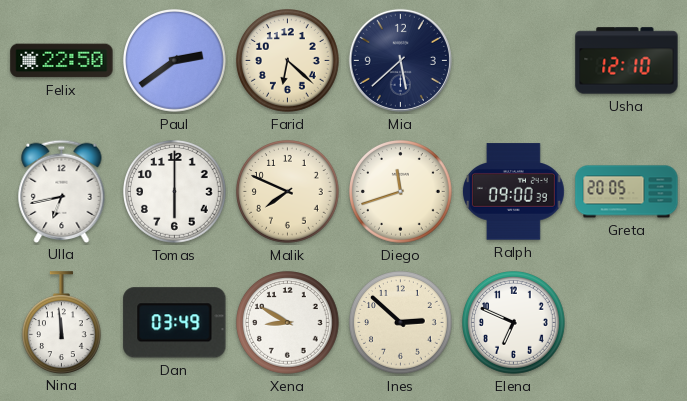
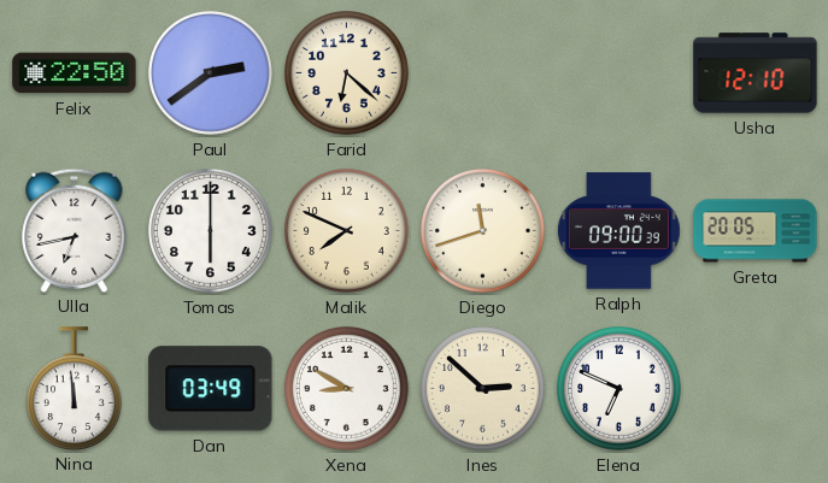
Mia: 5:38 -> none (400, 60)
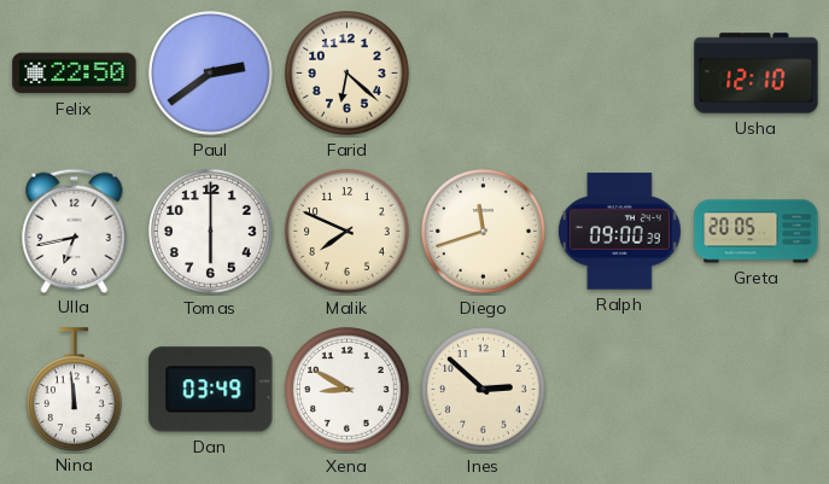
Elena: 6:49 -> none (619, 389)
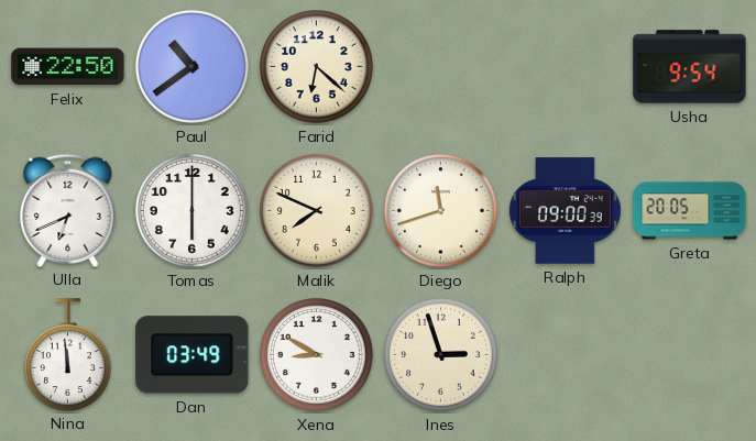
Paul: 2:39 -> 10:39 (193, 67)
Usha: 12:10 -> 9:54 (690, 67)
Ulla: 6:43 -> 6:41 (68, 210)
Ines: 2:52 -> 2:57 (441, 355)
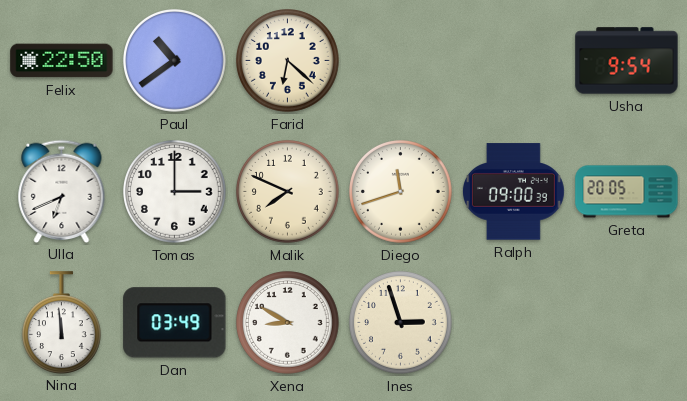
Tomas: 6:00 -> 3:00 (175, 192)
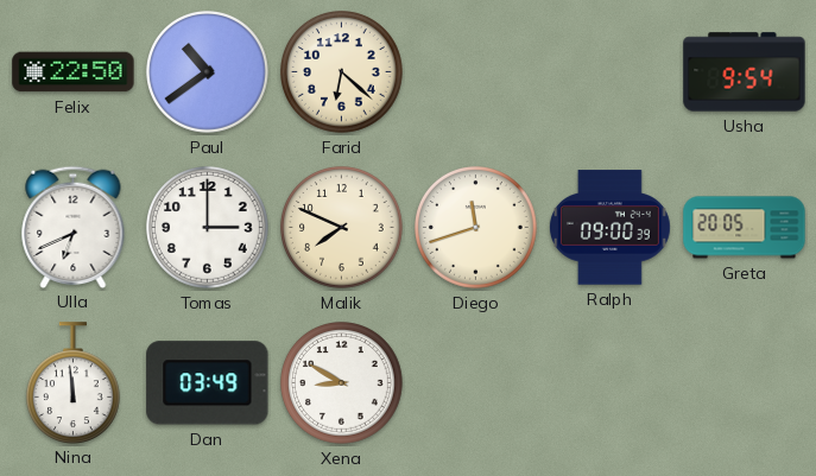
Ines: 2:57 -> none (401, 323)
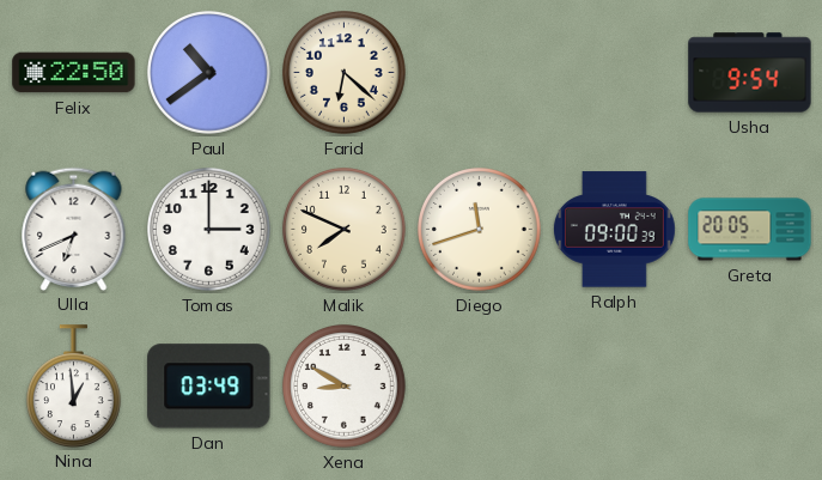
Nina: 11:59 -> 12:59 (73, 385)
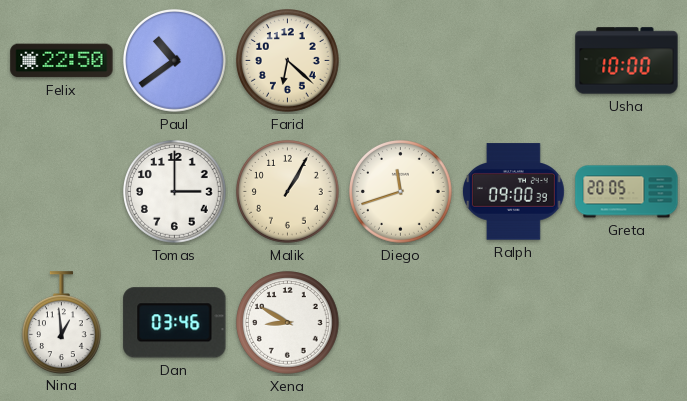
Usha: 9:54 -> 10:00 (627, 61)
Ulla: 6:41 -> none (74, 229)
Malik: 7:49 -> 1:05 (288, 192)
Dan: 03:49 -> 03:46 (175, 323)
